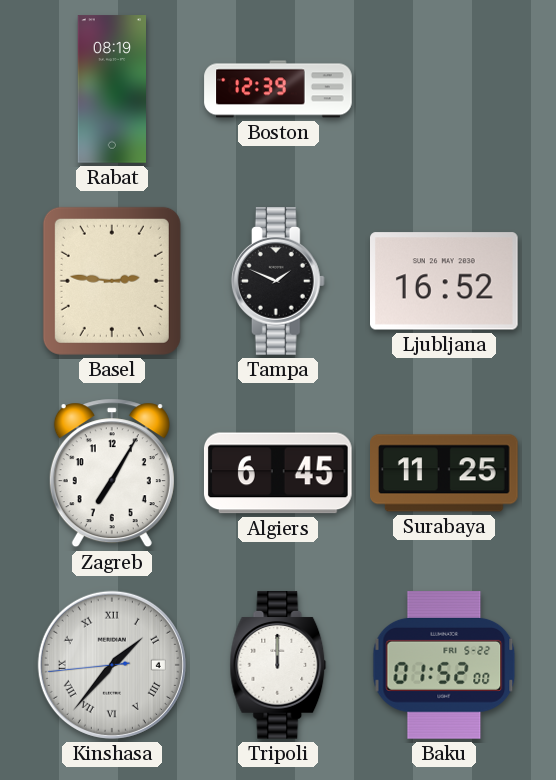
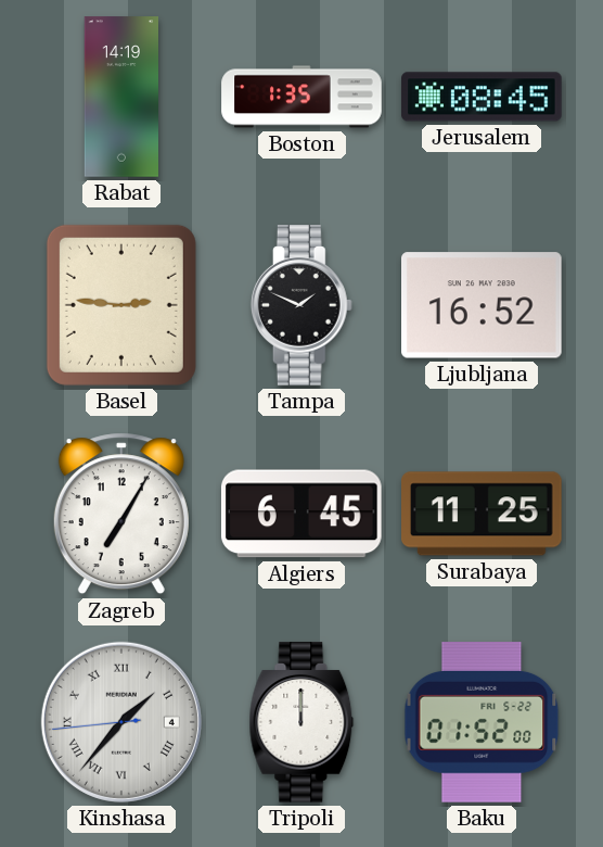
Rabat: 08:19 -> 14:19 (121, 97)
Boston: 12:39 -> 1:35 (301, 97)
Jerusalem: none -> 08:45 (482, 97)
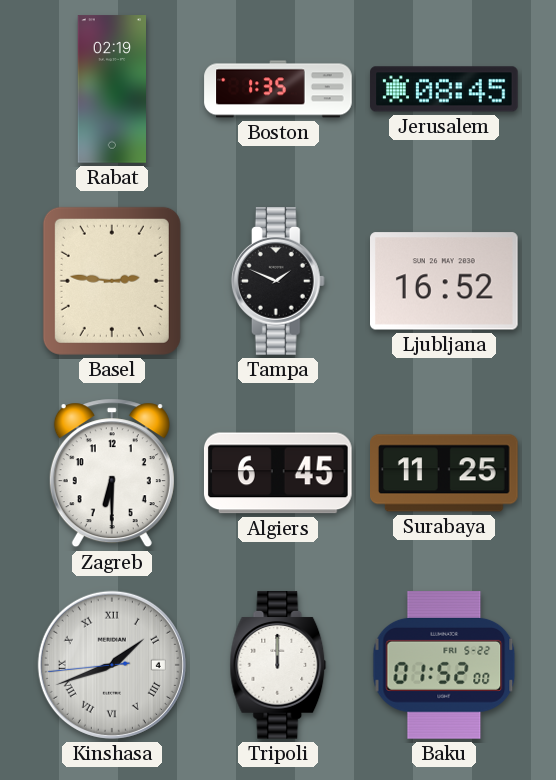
Rabat: 14:19 -> 02:19 (112, 89)
Zagreb: 7:05 -> 6:30 (112, 473)
Kinshasa: 1:36 -> 1:41 (112, 665)
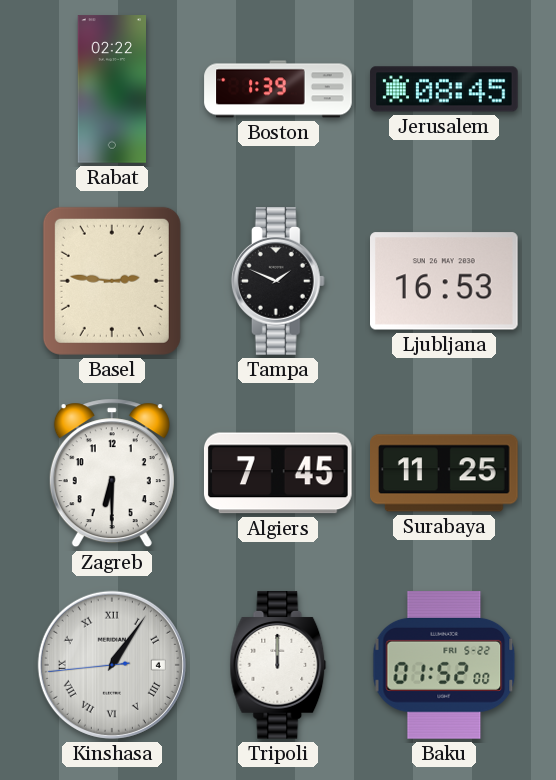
Rabat: 02:19 -> 02:22 (112, 89)
Boston: 1:35 -> 1:39 (278, 89)
Ljubljana: 16:52 -> 16:53 (445, 281)
Algiers: 6:45 -> 7:45 (278, 473)
Kinshasa: 1:41 -> 1:05 (112, 665)
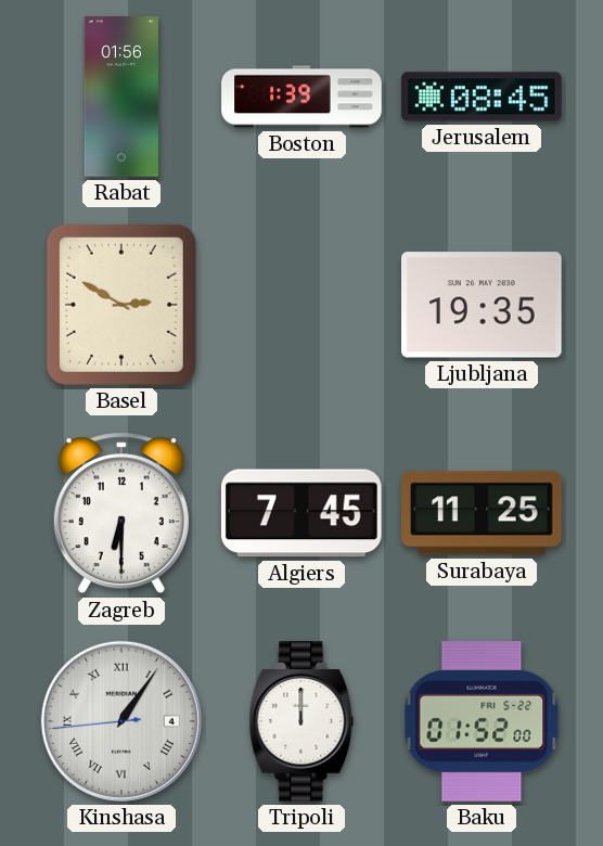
Rabat: 02:22 -> 01:56 (121, 97)
Basel: 2:46 -> 2:50 (121, 305)
Tampa: 1:49 -> none (278, 281)
Ljubljana: 16:53 -> 19:35 (483, 305)
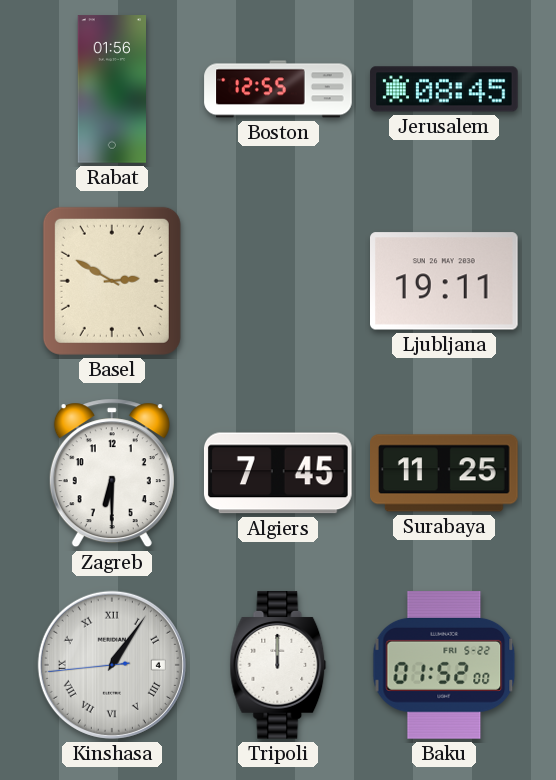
Boston: 1:39 -> 12:55 (278, 89)
Ljubljana: 19:35 -> 19:11 (445, 281)
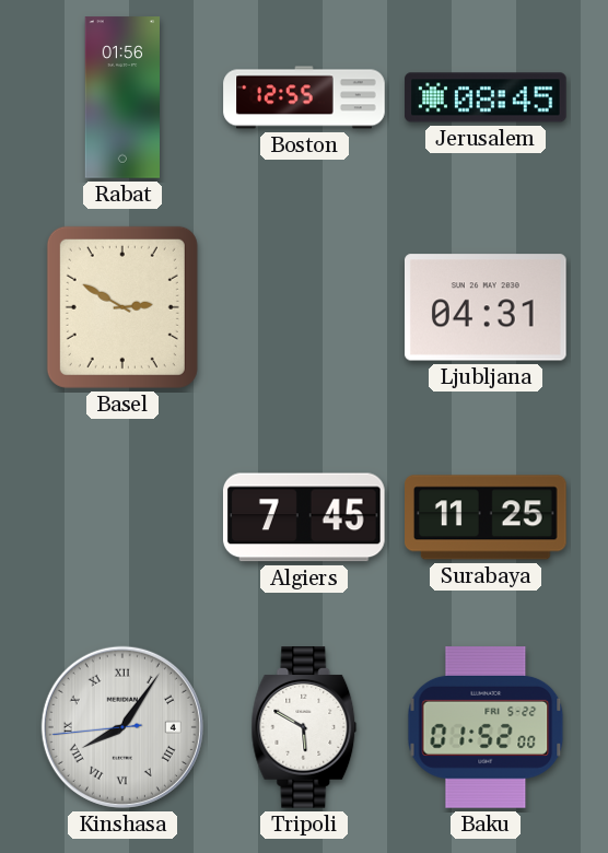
Ljubljana: 19:11 -> 04:31 (487, 307)
Zagreb: 6:30 -> none (112, 473)
Kinshasa: 1:05 -> 8:05 (122, 727)
Tripoli: 12:00 -> 5:50 (304, 727)
